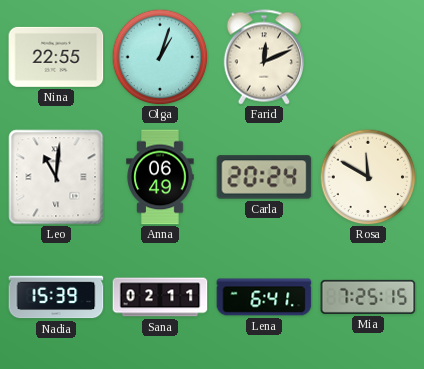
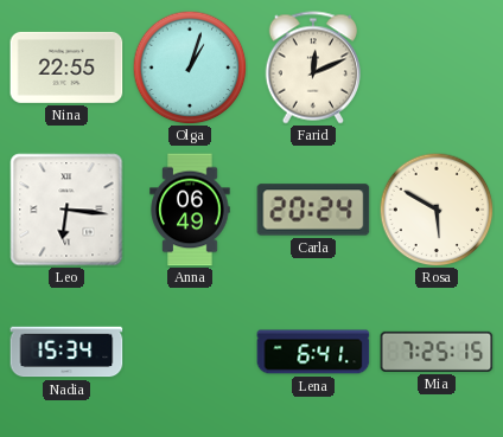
Leo: 11:01 -> 6:16 (66, 210)
Rosa: 11:50 -> 5:50 (437, 210)
Nadia: 15:39 -> 15:34 (66, 352)
Sana: 02:11 -> none (160, 297)
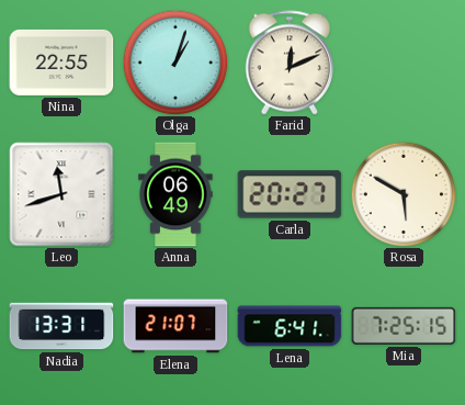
Leo: 6:16 -> 11:42 (61, 194)
Carla: 20:24 -> 20:27 (290, 194)
Nadia: 15:34 -> 13:31 (61, 326)
Elena: none -> 21:07 (175, 326)
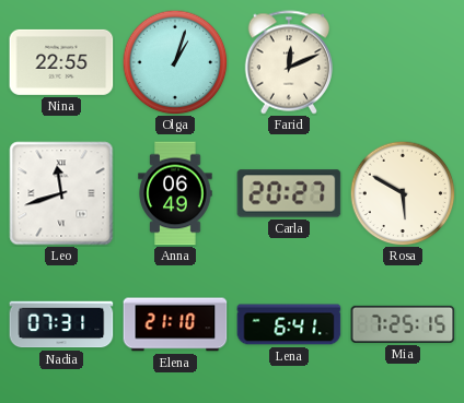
Nadia: 13:31 -> 07:31 (61, 324)
Elena: 21:07 -> 21:10 (175, 324)
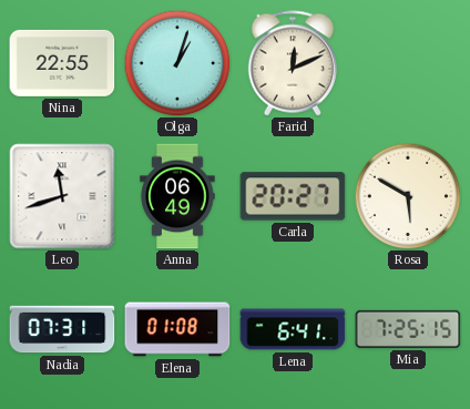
Elena: 21:10 -> 01:08 (177, 329)
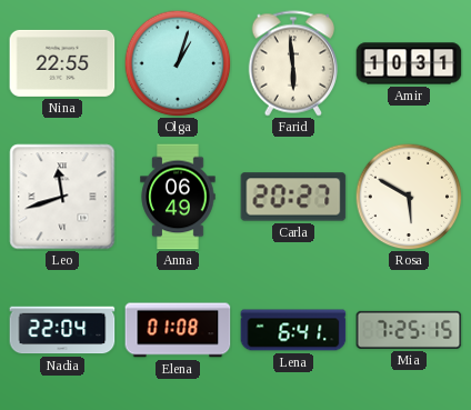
Farid: 12:11 -> 5:59 (292, 63)
Amir: none -> 10:31 (409, 63)
Nadia: 07:31 -> 22:04 (62, 330)
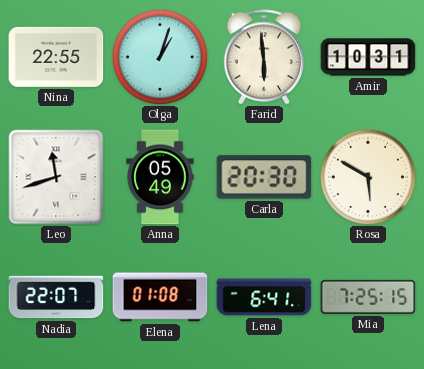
Anna: 06:49 -> 05:49 (160, 177)
Carla: 20:27 -> 20:30 (264, 177)
Nadia: 22:04 -> 22:07 (56, 297)
